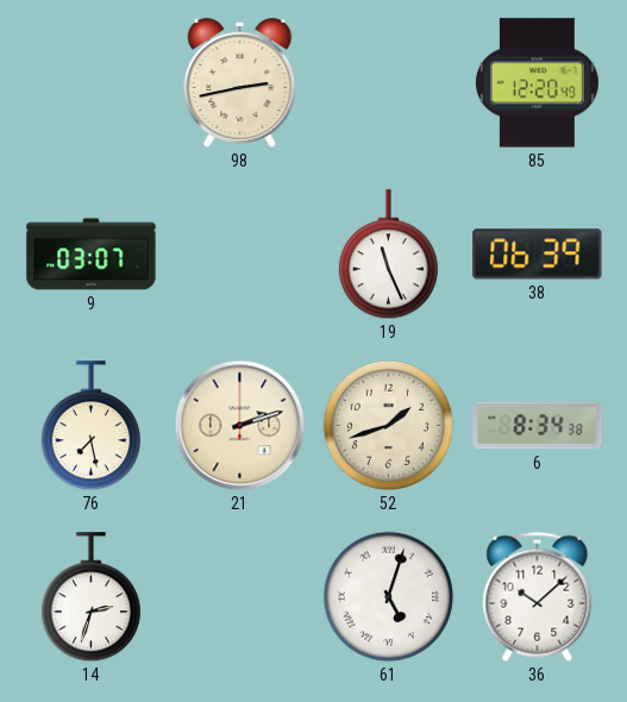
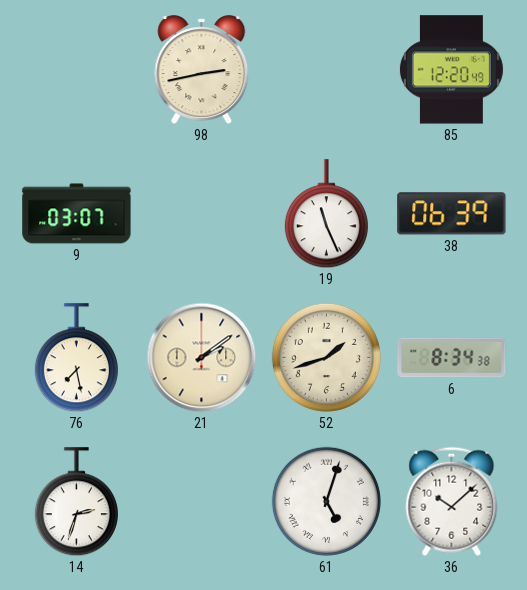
21: 2:12 -> 2:09 (202, 358)
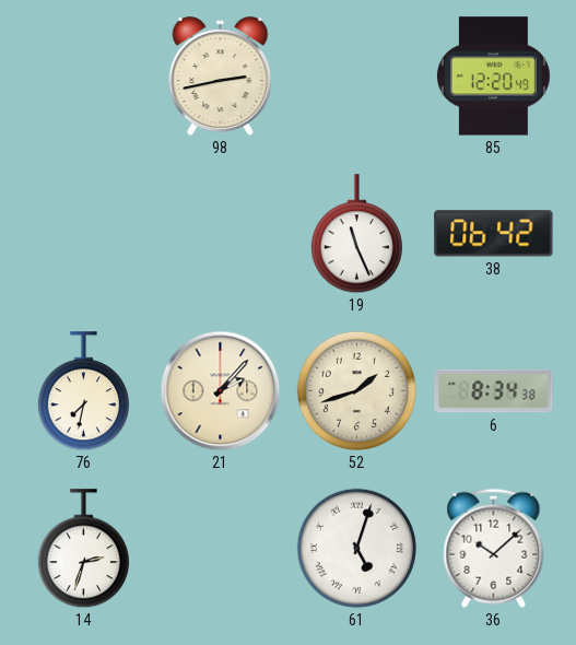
9: 03:07 -> none (77, 214)
38: 06:39 -> 06:42 (494, 234)
76: 7:28 -> 7:32 (83, 391)
21: 2:09 -> 2:07 (221, 391)
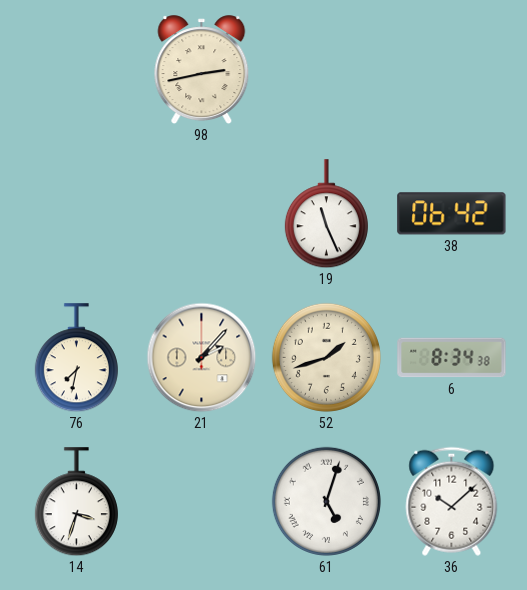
85: 12:20 -> none (493, 77)
14: 2:33 -> 3:33 (76, 502)
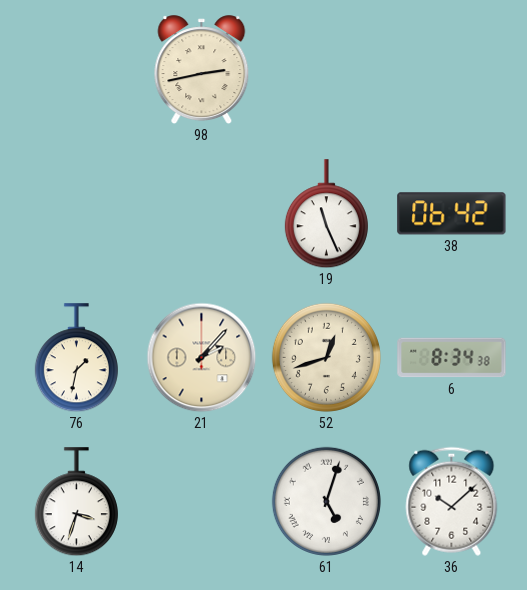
76: 7:32 -> 1:32 (76, 358)
52: 1:42 -> 12:42 (326, 357)
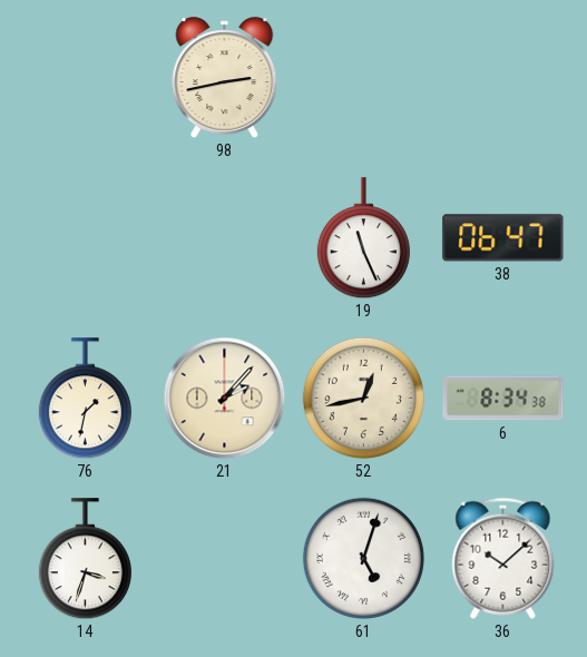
38: 06:42 -> 06:47 (503, 238)
52: 12:42 -> 12:43 (363, 398)
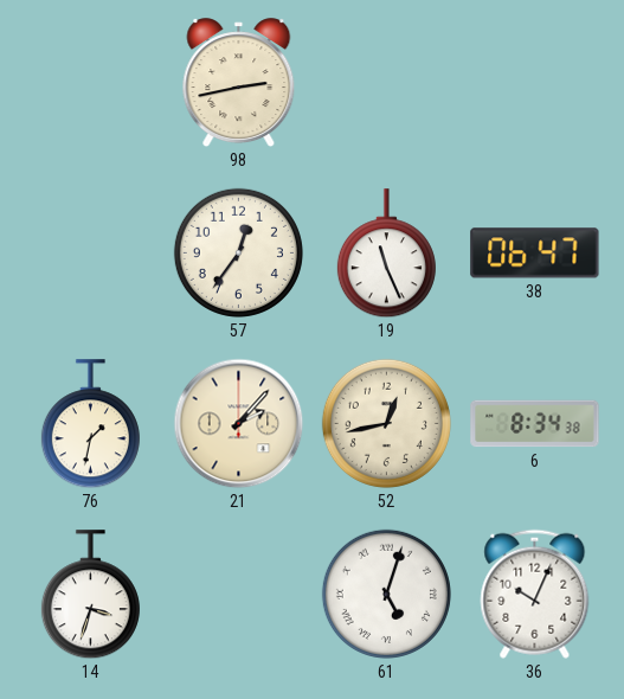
57: none -> 12:36 (238, 252)
36: 10:08 -> 10:04 (535, 594)
